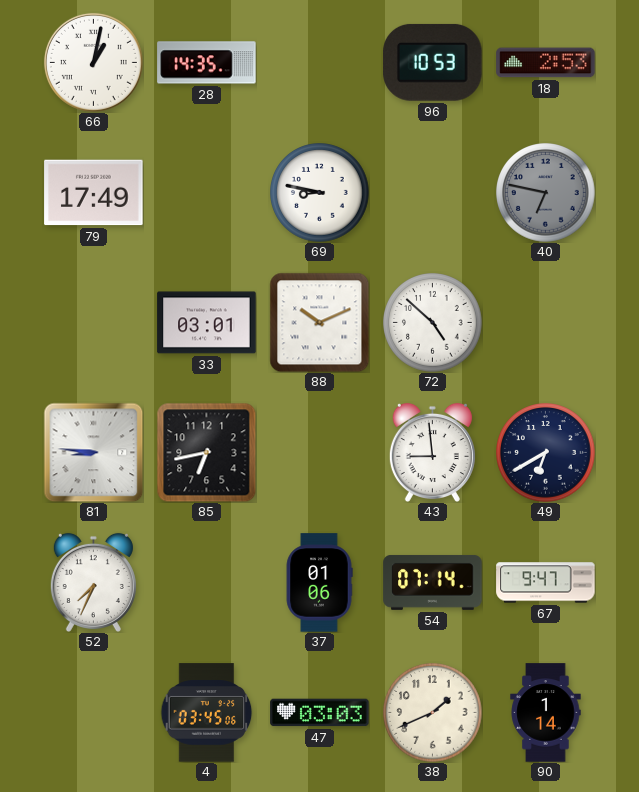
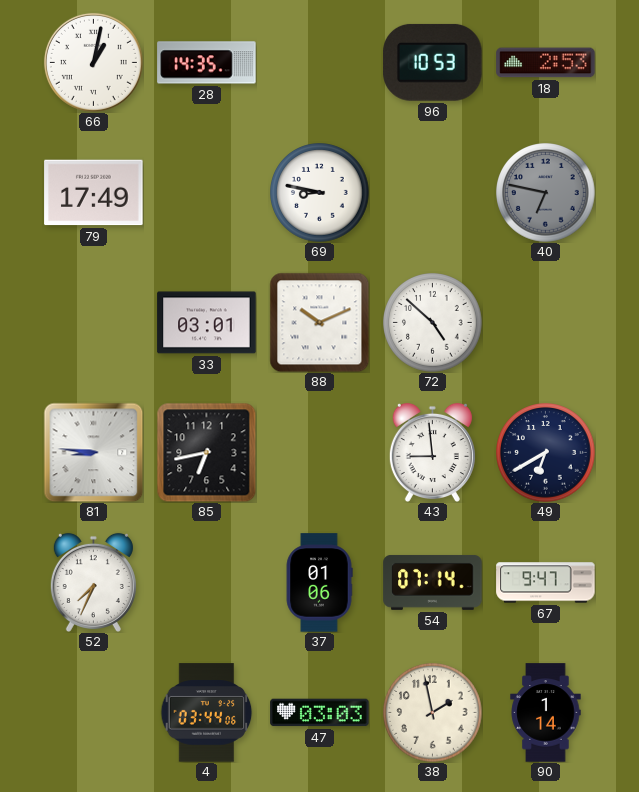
4: 03:45 -> 03:44 (207, 713)
38: 1:41 -> 1:58 (433, 713)
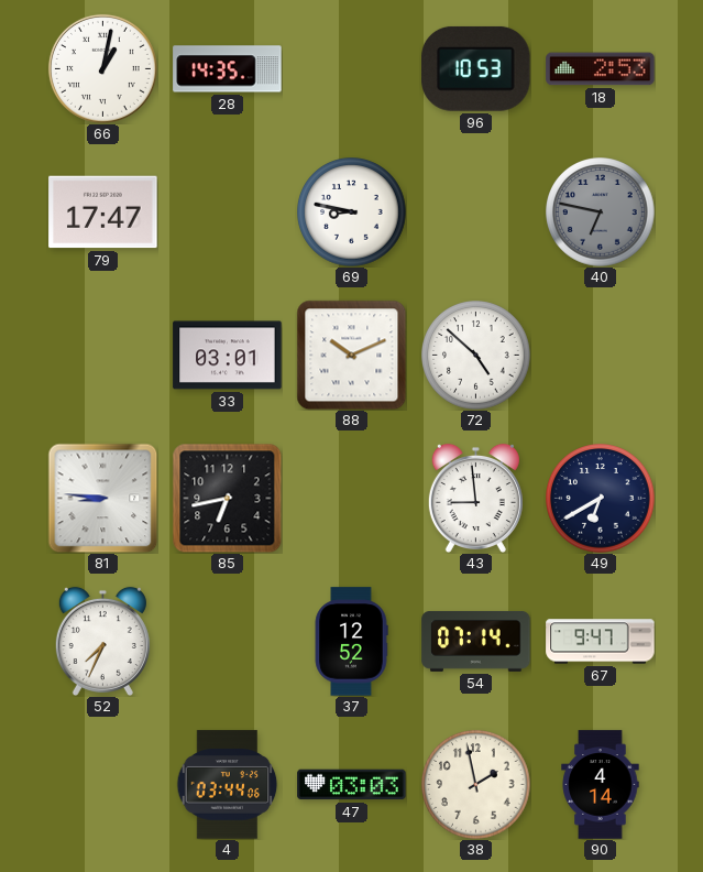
79: 17:49 -> 17:47 (103, 212)
37: 01:06 -> 12:52 (351, 642)
90: 1:14 -> 4:14 (601, 785)
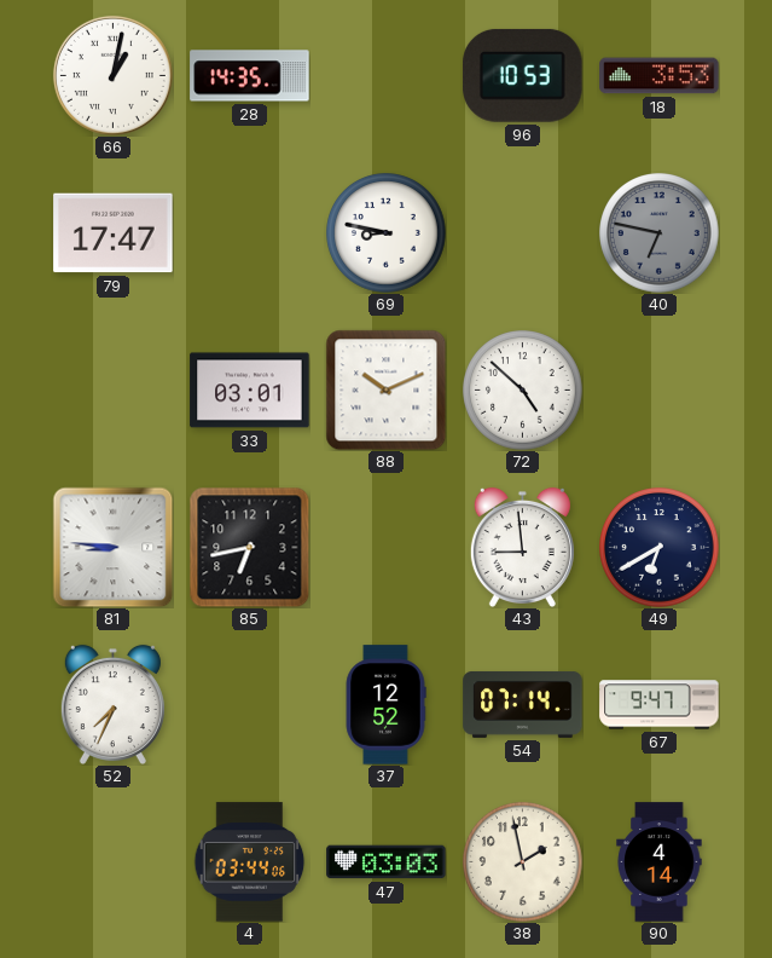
18: 2:53 -> 3:53 (660, 76)
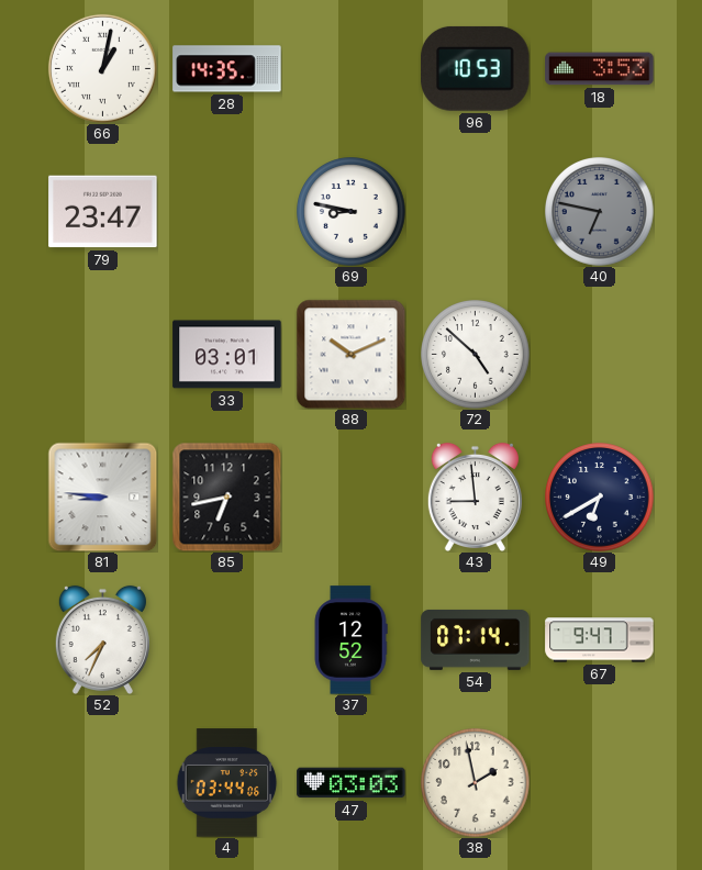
79: 17:47 -> 23:47 (103, 212)
90: 4:14 -> none (660, 862)
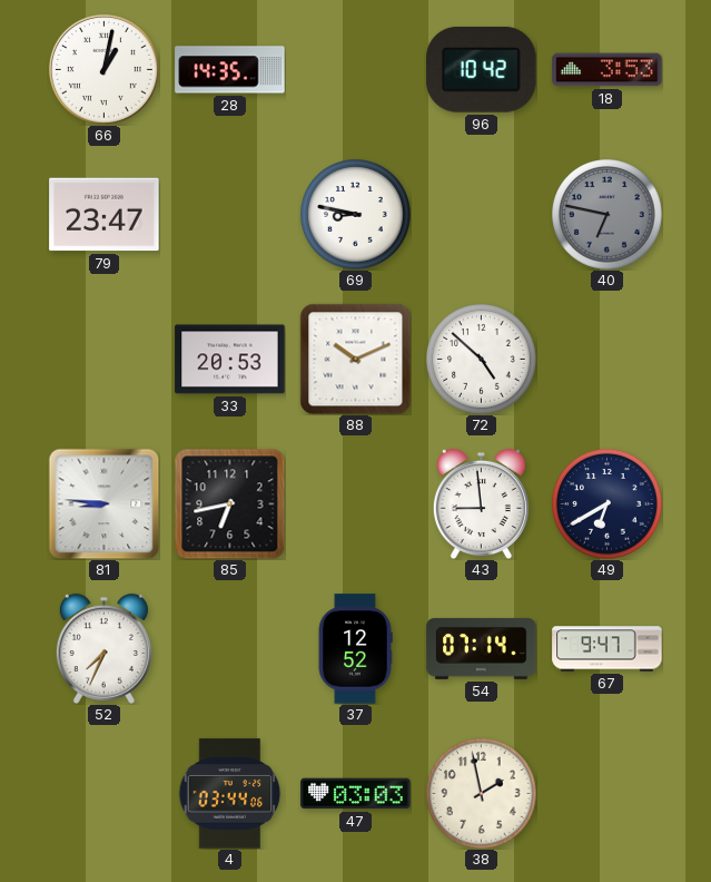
96: 10:53 -> 10:42 (482, 69)
33: 03:01 -> 20:53 (230, 360)
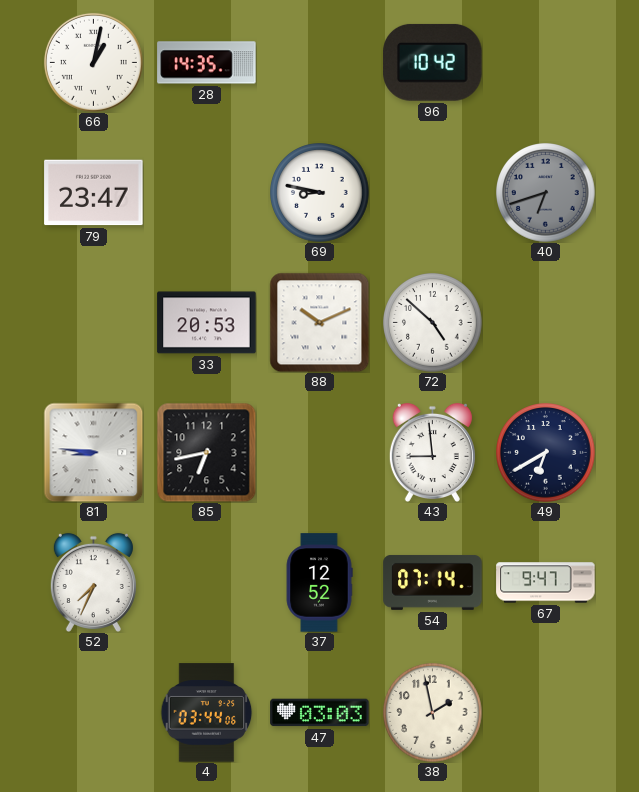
18: 3:53 -> none (608, 70)
40: 6:47 -> 6:42 (546, 193)
